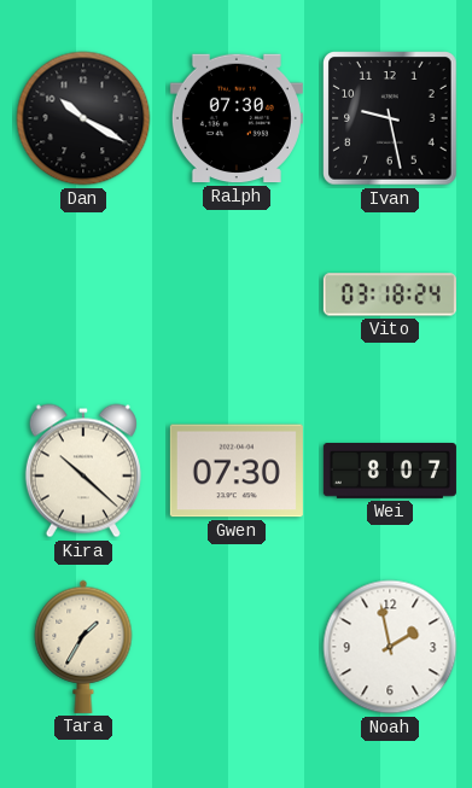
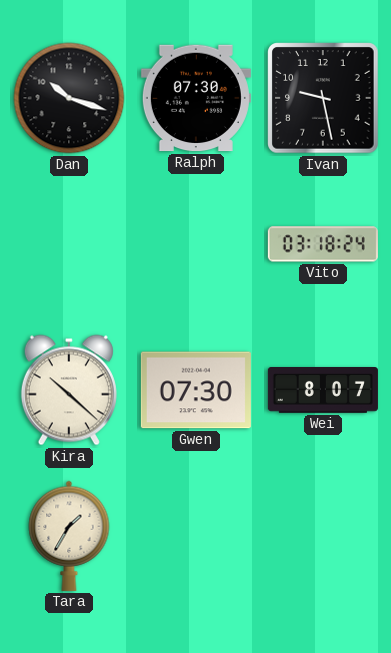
Dan: 10:20 -> 10:18 (69, 98)
Noah: 1:58 -> none (390, 647)
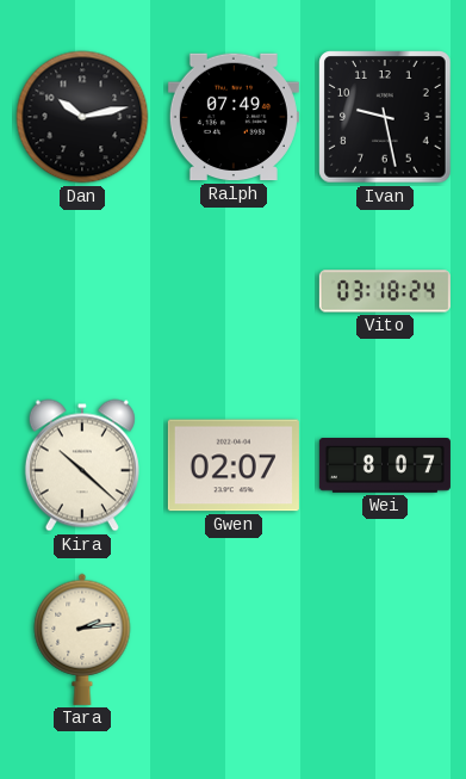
Dan: 10:18 -> 10:13 (82, 117)
Ralph: 07:30 -> 07:49 (234, 117)
Gwen: 07:30 -> 02:07 (234, 465)
Tara: 1:35 -> 2:14 (82, 639)
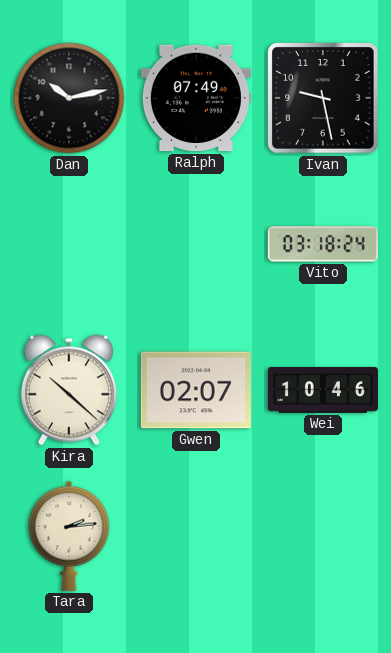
Wei: 8:07 -> 10:46 (323, 391)
